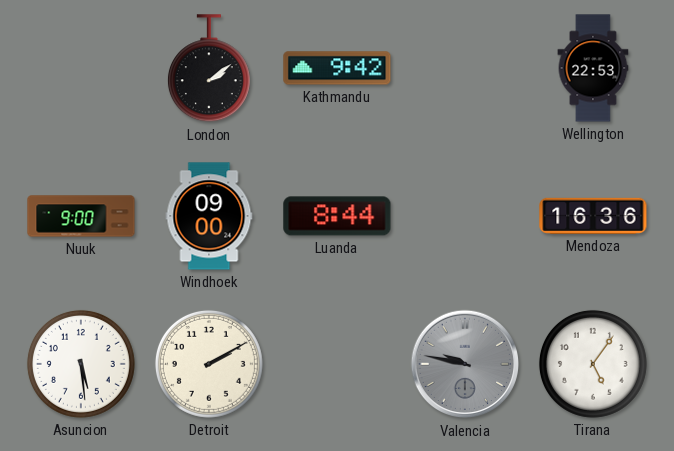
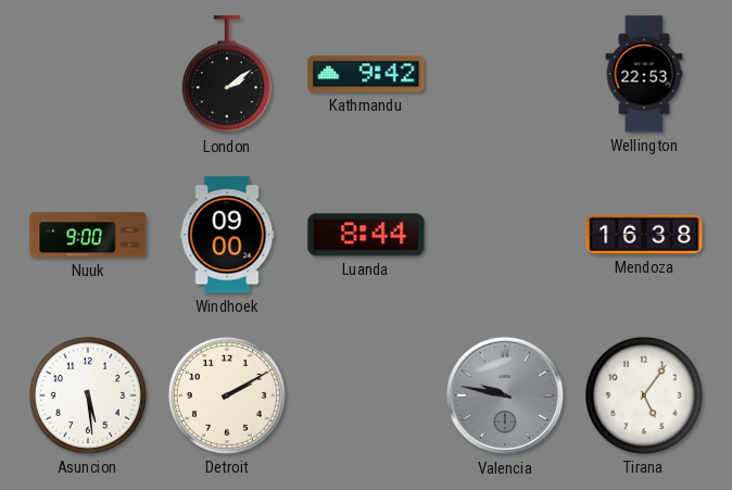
Mendoza: 16:36 -> 16:38 (644, 235)
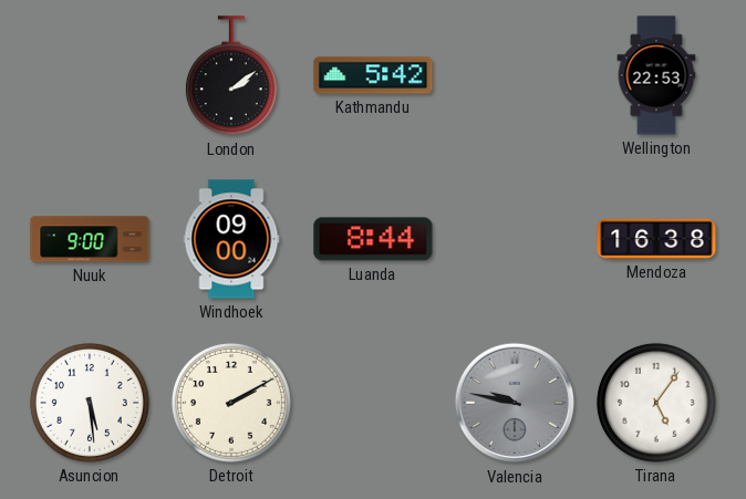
Kathmandu: 9:42 -> 5:42 (373, 75)
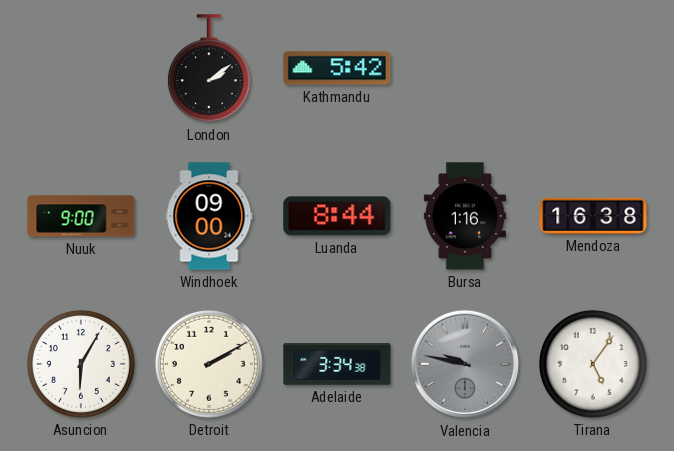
Wellington: 22:53 -> none (656, 75)
Bursa: none -> 1:16 (465, 216)
Asuncion: 5:29 -> 6:05 (81, 364)
Adelaide: none -> 3:34 (337, 364)
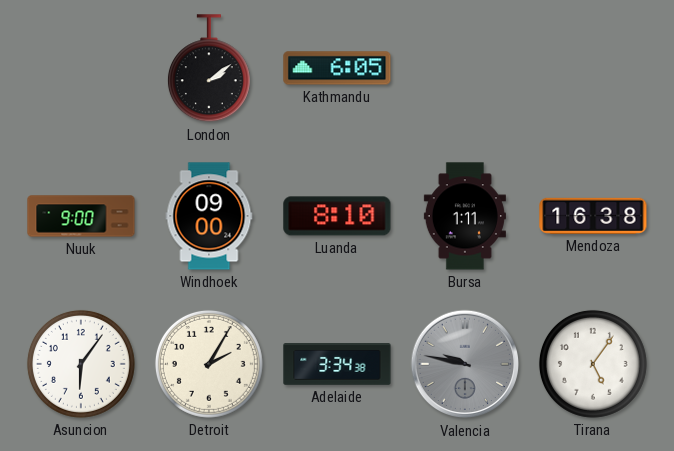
Kathmandu: 5:42 -> 6:05 (337, 68)
Luanda: 8:44 -> 8:10 (337, 216)
Bursa: 1:16 -> 1:11 (465, 216)
Asuncion: 6:05 -> 6:06 (81, 364)
Detroit: 2:10 -> 2:05 (209, 364)
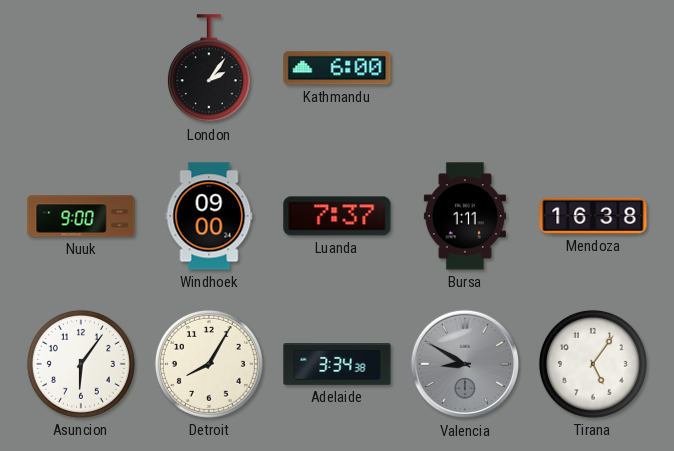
London: 2:09 -> 2:06 (209, 69)
Kathmandu: 6:05 -> 6:00 (337, 68)
Luanda: 8:10 -> 7:37 (337, 216)
Detroit: 2:05 -> 8:05 (209, 364)
Valencia: 9:47 -> 8:50 (465, 364)
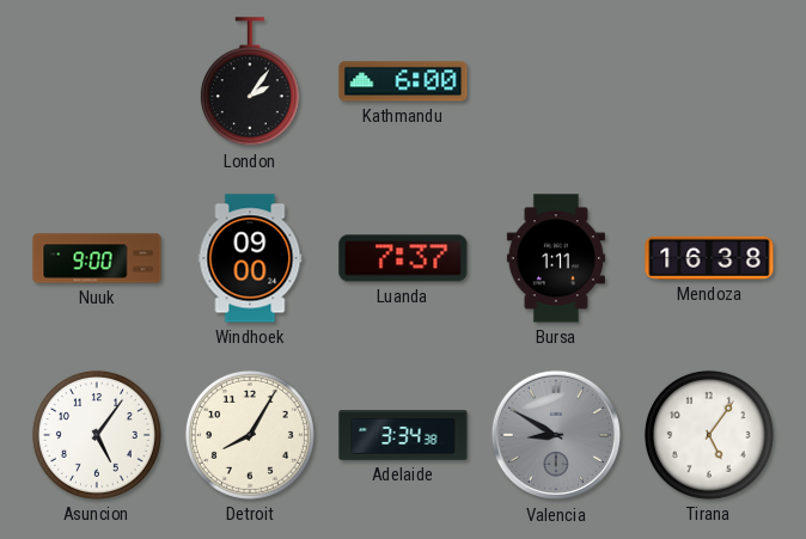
Asuncion: 6:06 -> 5:06 (97, 435)
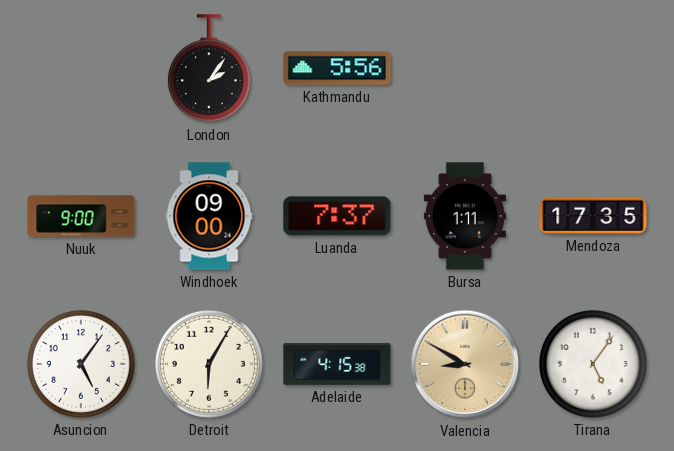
Kathmandu: 6:00 -> 5:56 (337, 68)
Mendoza: 16:38 -> 17:35 (593, 216)
Detroit: 8:05 -> 6:05 (209, 364)
Adelaide: 3:34 -> 4:15 (337, 364)
Valencia dial: grey -> champagne (465, 364)
